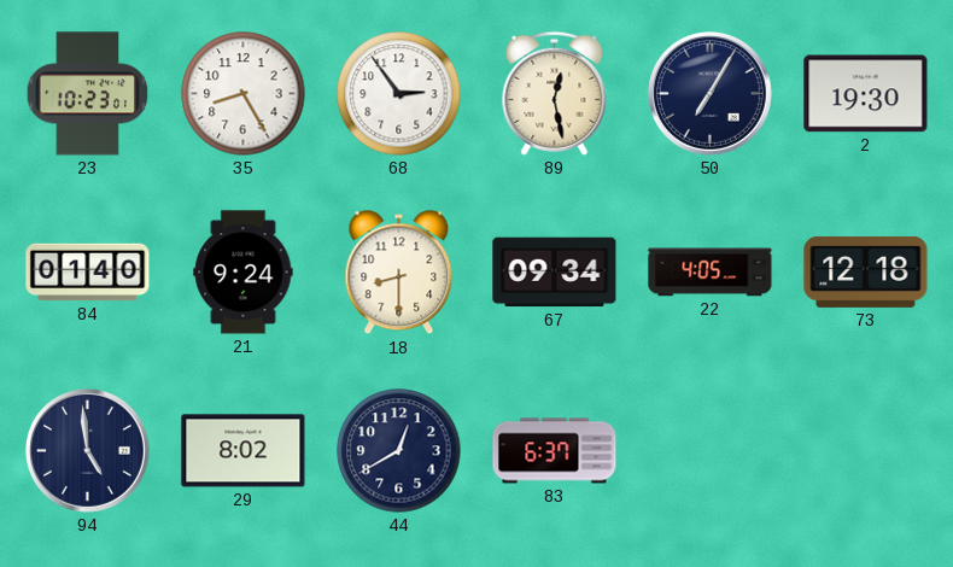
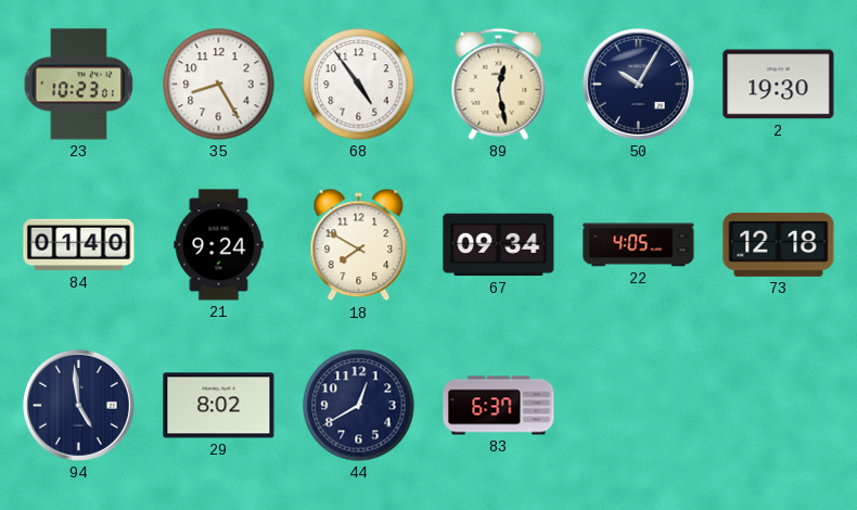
68: 2:54 -> 4:54 (359, 85)
50: 7:05 -> 10:05 (639, 85)
18: 8:30 -> 7:50 (359, 245)
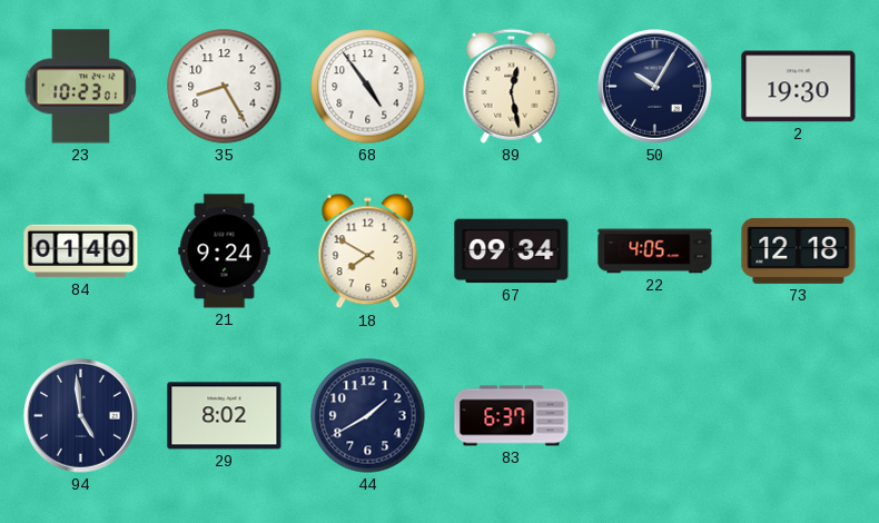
44: 12:40 -> 1:40 (368, 416)
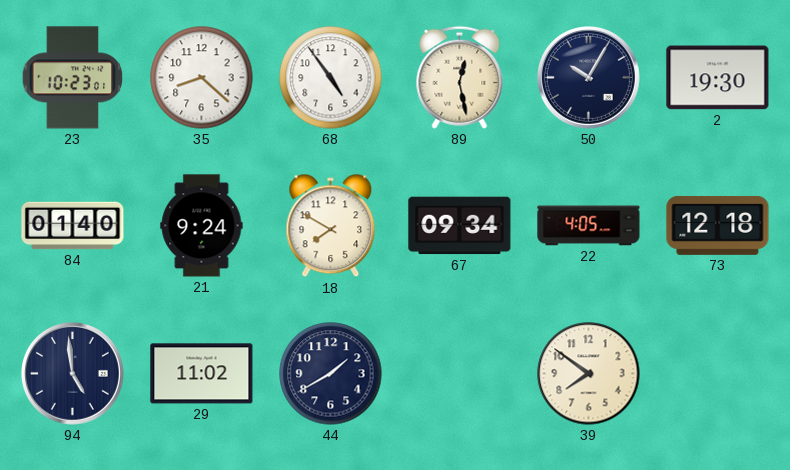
35: 8:25 -> 8:22 (202, 78)
29: 8:02 -> 11:02 (202, 374)
83: 6:37 -> none (512, 416)
39: none -> 7:51 (589, 374)
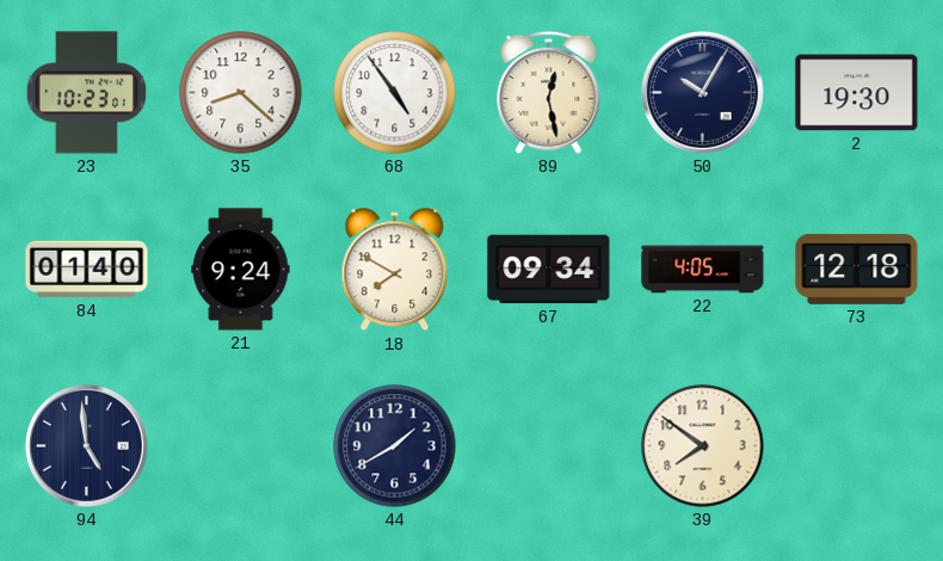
29: 11:02 -> none (202, 374)
